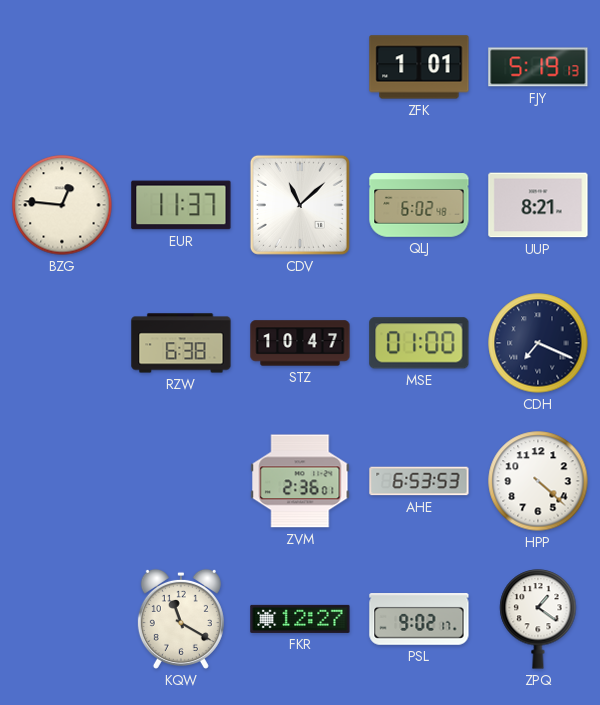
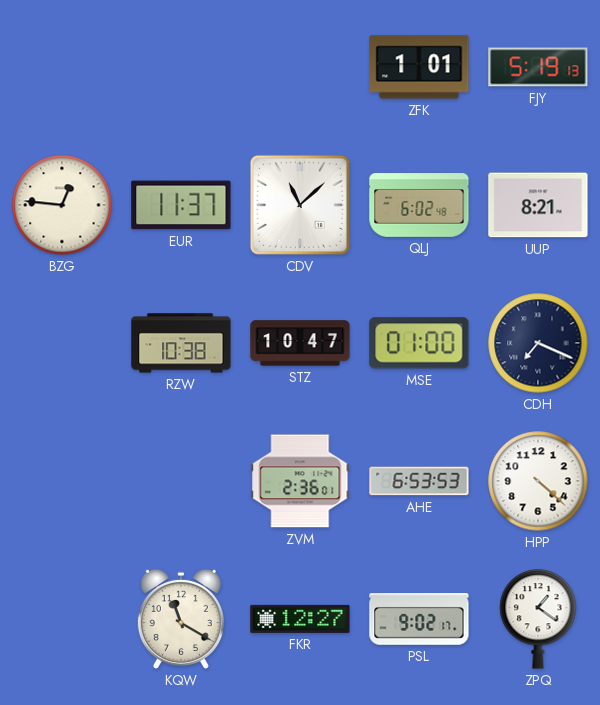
RZW: 6:38 -> 10:38 (181, 343)
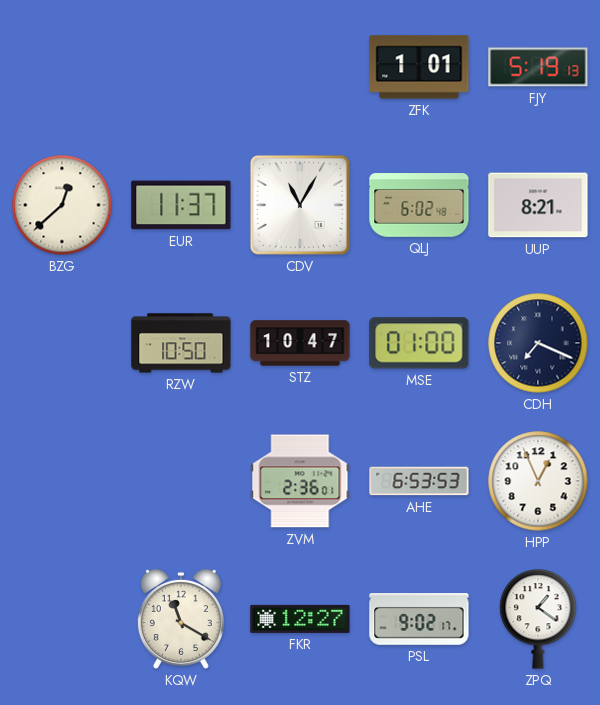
BZG: 12:46 -> 12:38 (62, 205)
CDV: 11:08 -> 11:05 (300, 205)
RZW: 10:38 -> 10:50 (181, 343)
HPP: 4:22 -> 12:56 (538, 481)
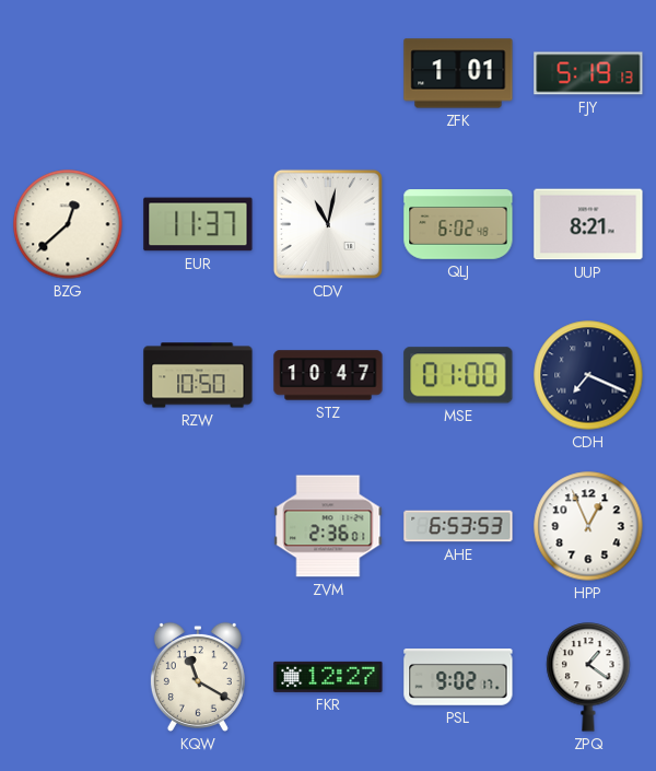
CDV: 11:05 -> 11:02 (328, 224)
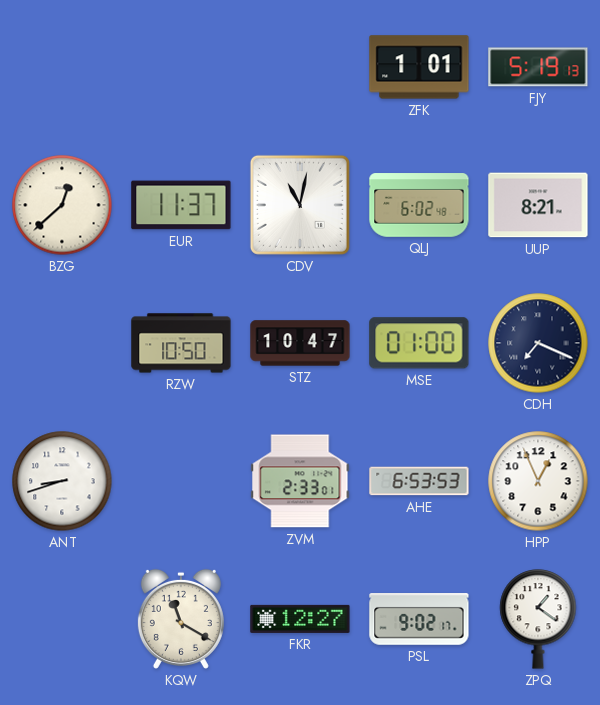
ANT: none -> 8:42 (62, 481)
ZVM: 2:36 -> 2:33 (300, 481)
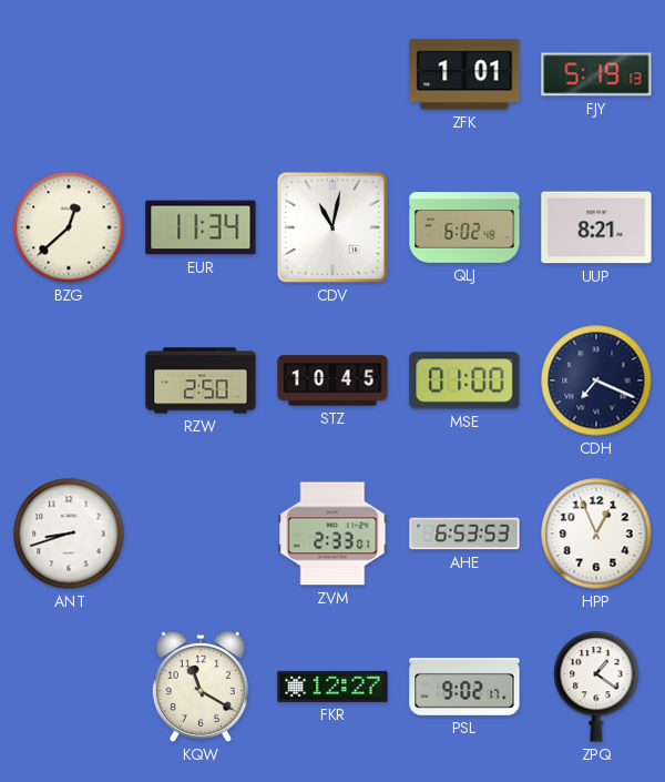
EUR: 11:37 -> 11:34 (201, 227)
RZW: 10:50 -> 2:50 (201, 380)
STZ: 10:47 -> 10:45 (332, 380)
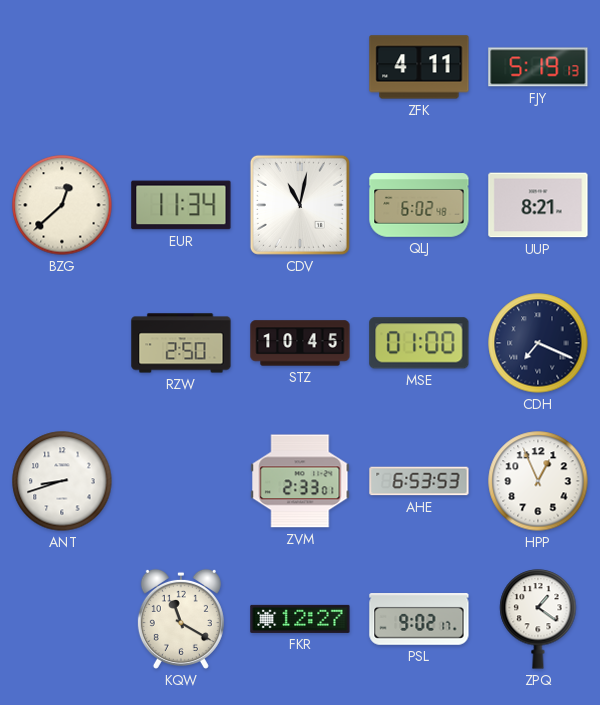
ZFK: 1:01 -> 4:11 (419, 67)
